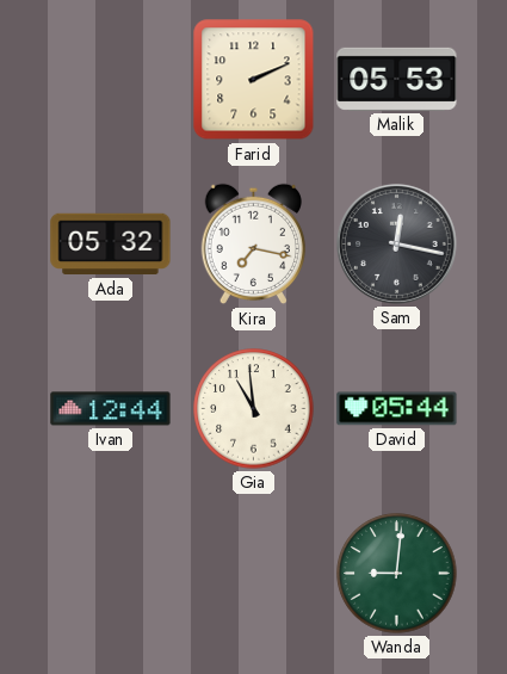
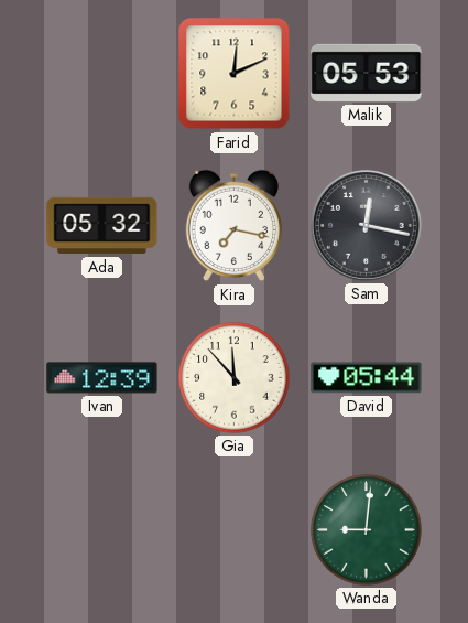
Farid: 2:11 -> 12:11 (235, 74)
Ivan: 12:44 -> 12:39 (102, 378)
Gia: 10:59 -> 11:53 (235, 378)
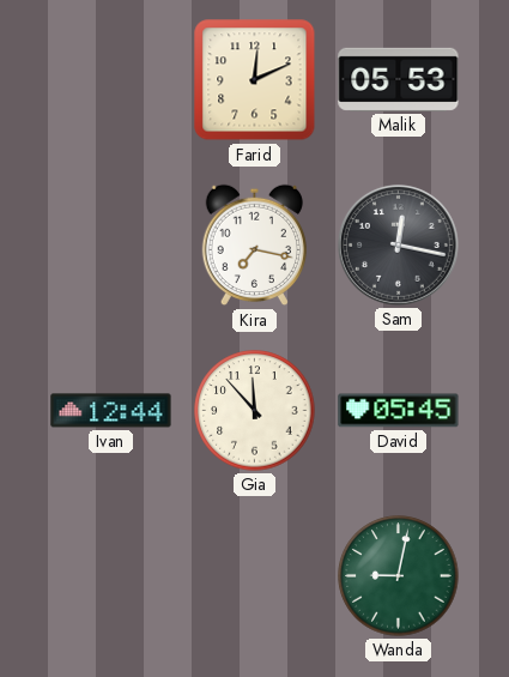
Ada: 05:32 -> none (102, 226)
Ivan: 12:39 -> 12:44 (111, 411)
David: 05:44 -> 05:45 (399, 411)
Wanda: 9:01 -> 9:02 (399, 576)
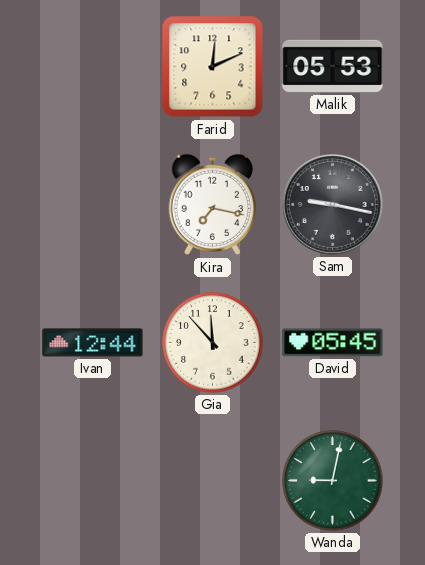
Sam: 12:17 -> 9:17 (332, 204)
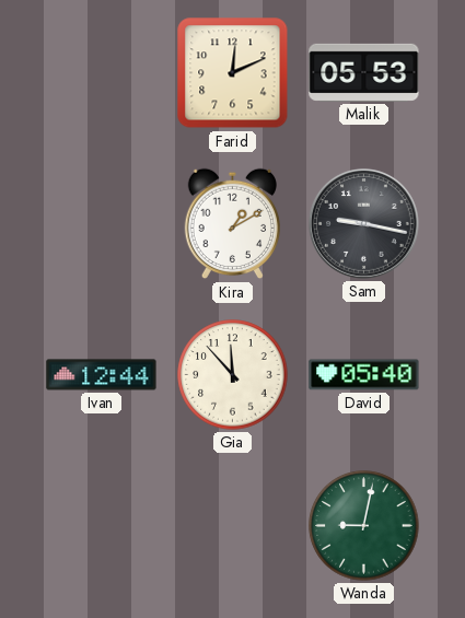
Kira: 7:17 -> 1:10 (232, 224)
David: 05:45 -> 05:40 (364, 375)
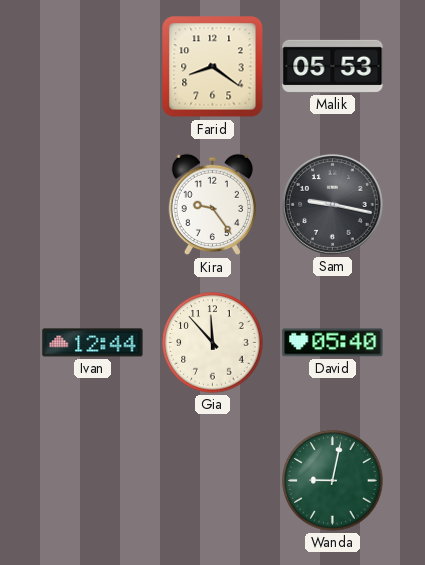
Farid: 12:11 -> 8:21 (213, 67)
Kira: 1:10 -> 9:24 (212, 205)
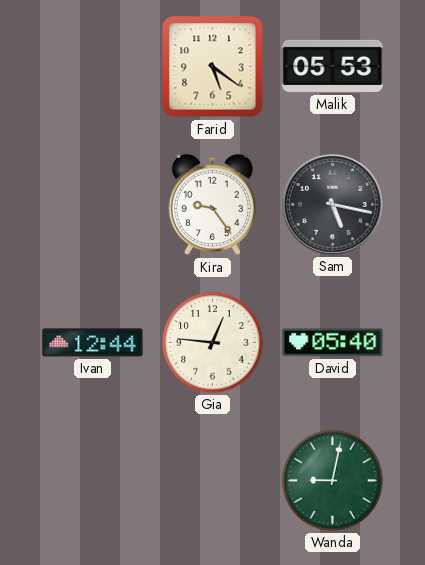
Farid: 8:21 -> 5:21 (213, 67)
Sam: 9:17 -> 5:17 (332, 204)
Gia: 11:53 -> 12:46 (213, 343)
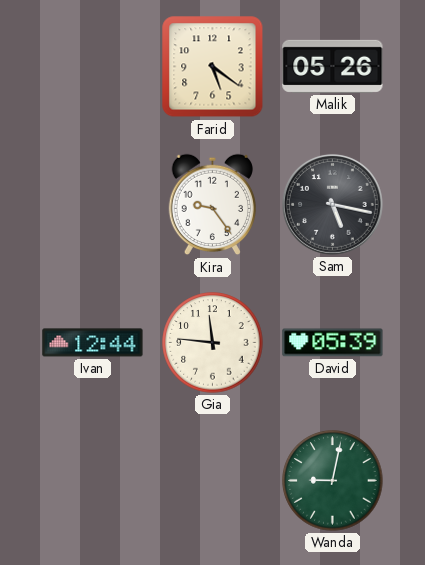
Malik: 05:53 -> 05:26 (333, 66)
Gia: 12:46 -> 11:46 (213, 343)
David: 05:40 -> 05:39 (333, 343)
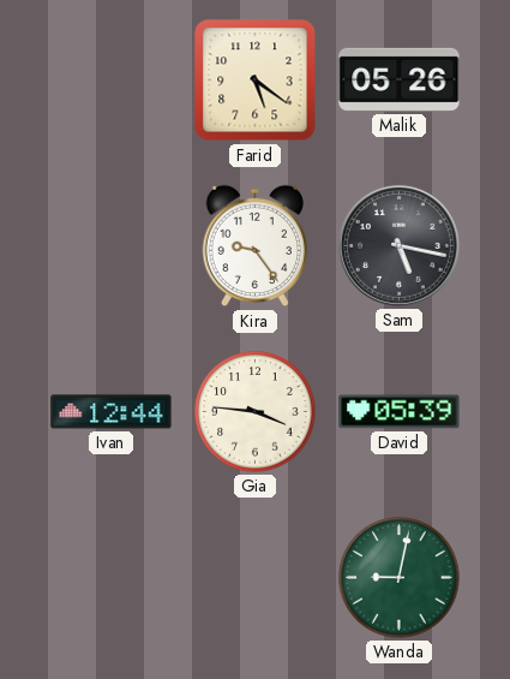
Gia: 11:46 -> 3:46 (256, 412)
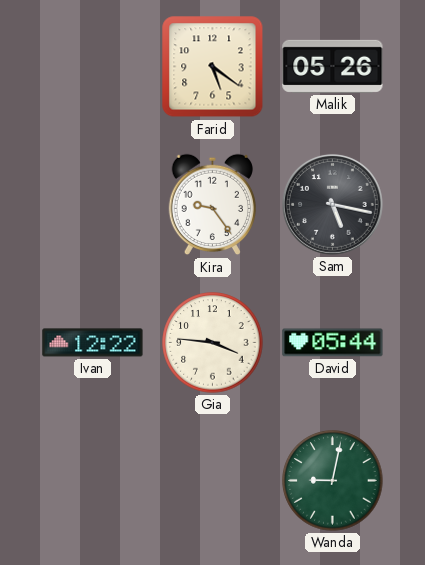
Ivan: 12:44 -> 12:22 (93, 343)
David: 05:39 -> 05:44 (333, 343)
